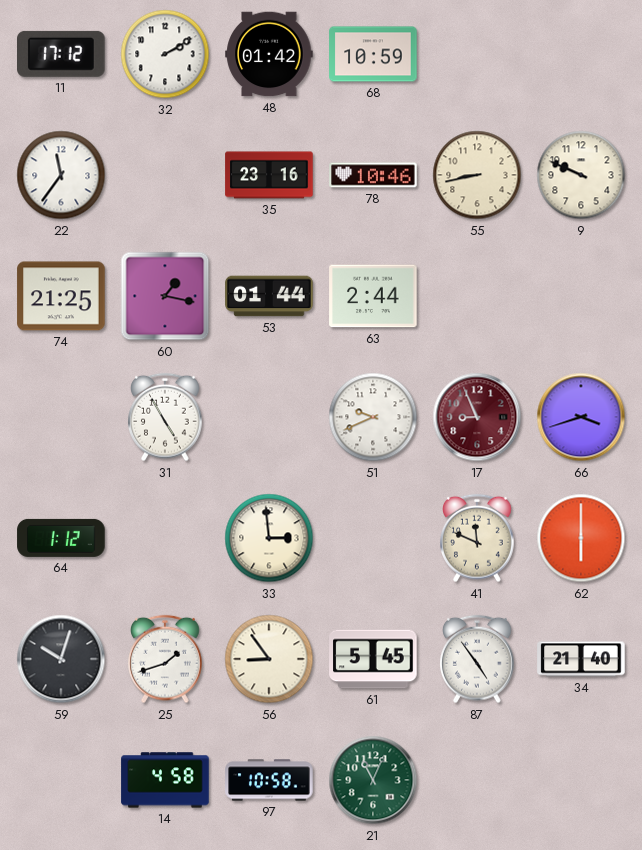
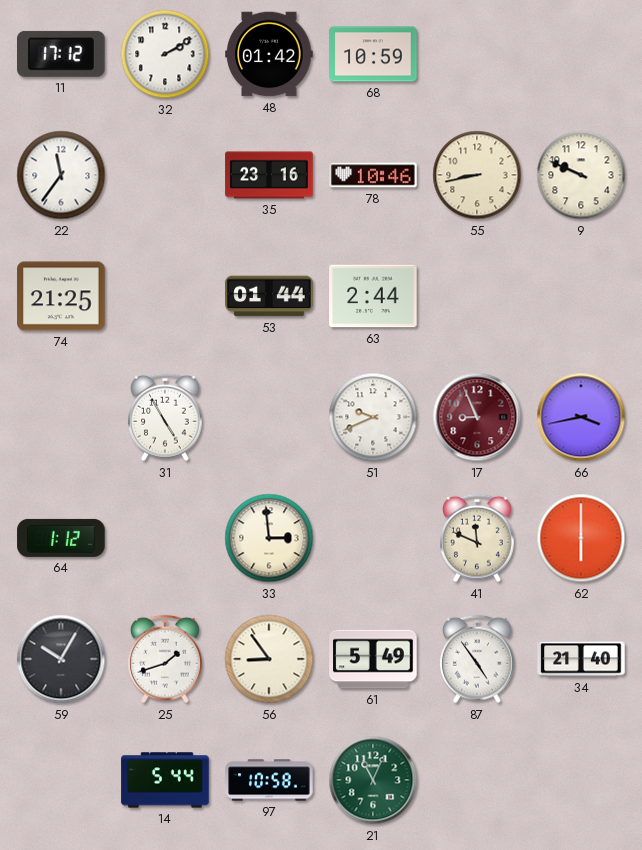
60: 1:17 -> none (165, 296)
66: 3:42 -> 3:43 (581, 417)
59: 10:03 -> 10:05 (61, 659)
61: 5:45 -> 5:49 (373, 659)
14: 4:58 -> 5:44 (165, 780)
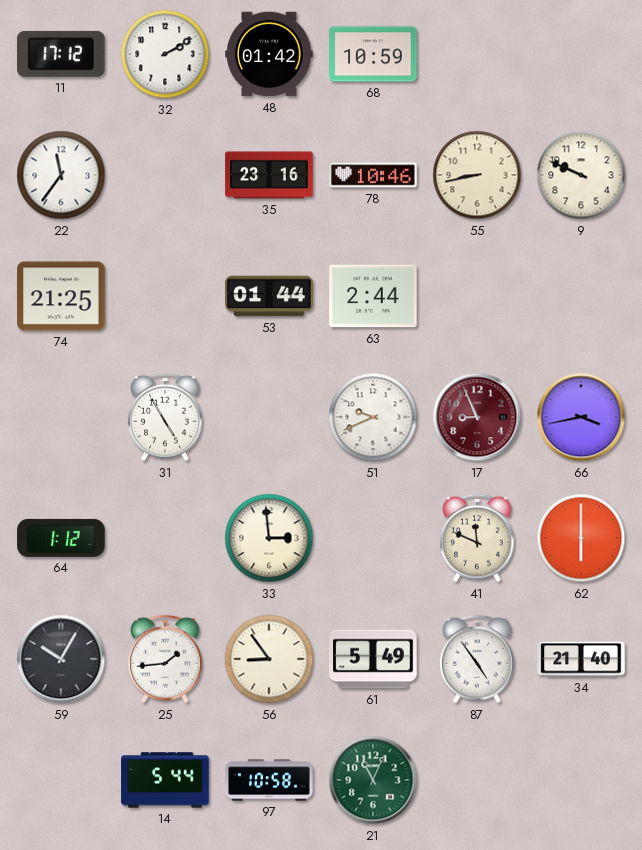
25: 1:42 -> 1:44 (166, 659)
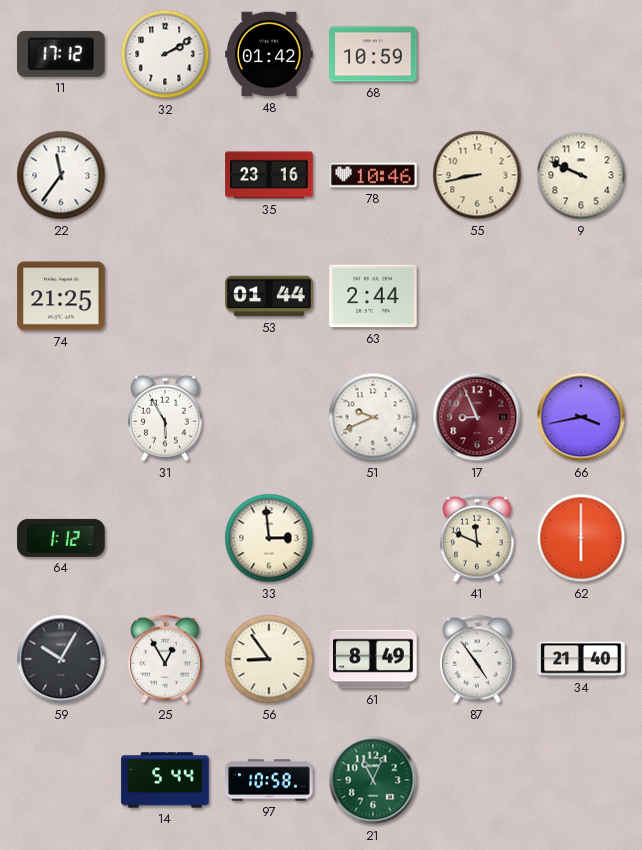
31: 4:55 -> 5:55 (166, 417)
25: 1:44 -> 12:55 (166, 659)
61: 5:49 -> 8:49 (373, 659)
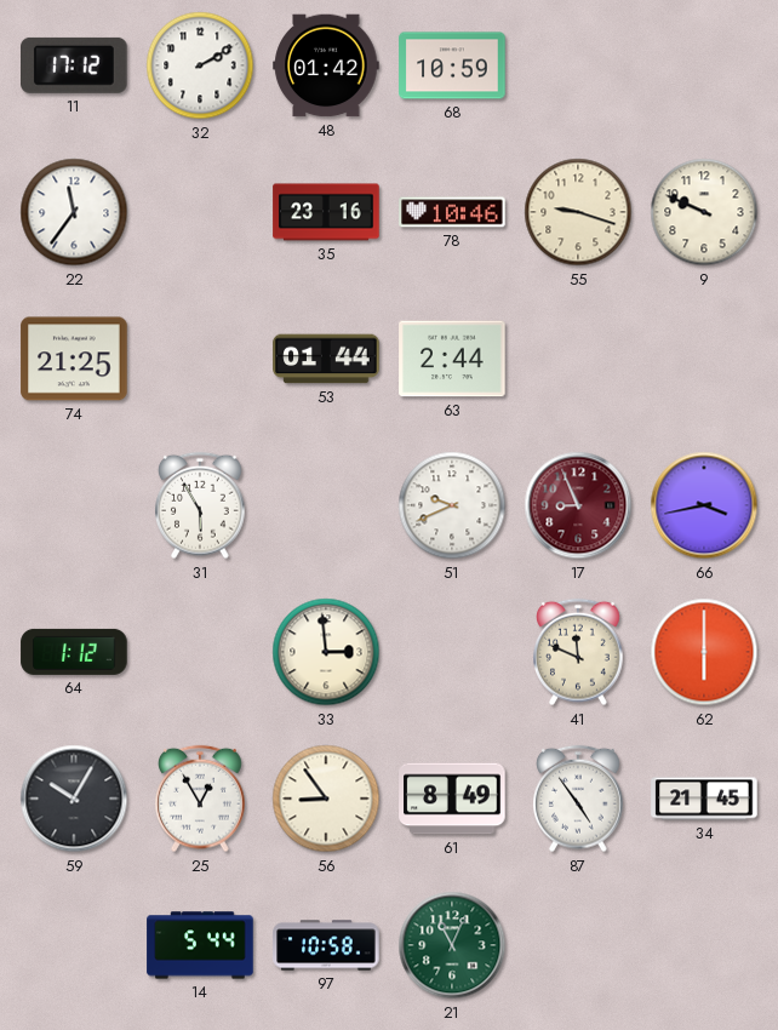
55: 8:43 -> 9:18 (578, 212)
34: 21:40 -> 21:45 (704, 799)
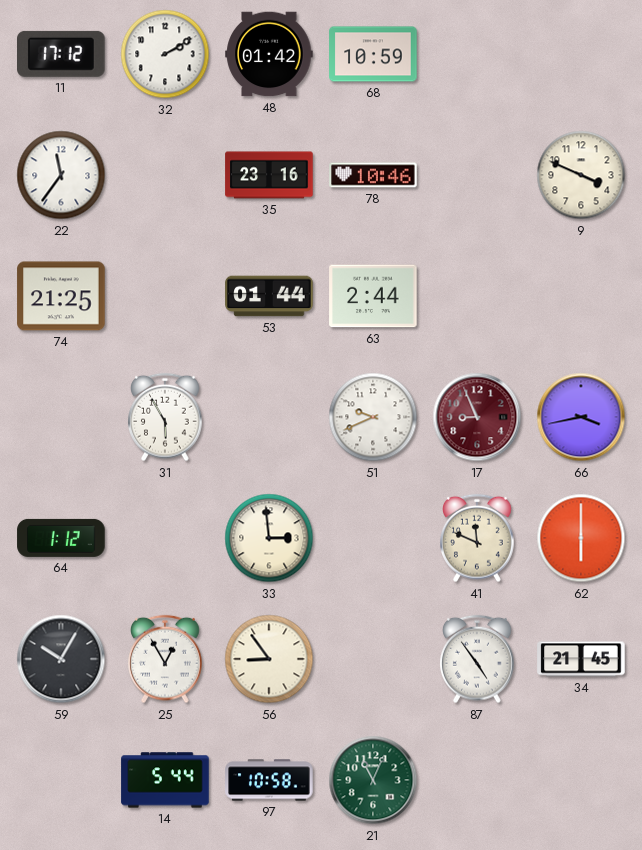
55: 9:18 -> none (578, 212)
9: 9:49 -> 3:49 (581, 175)
61: 8:49 -> none (452, 799)
